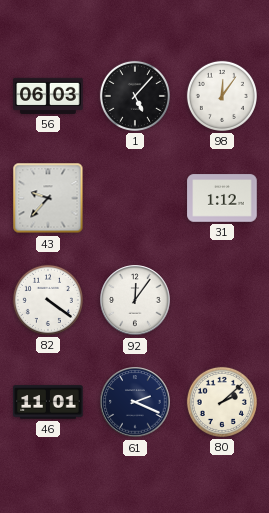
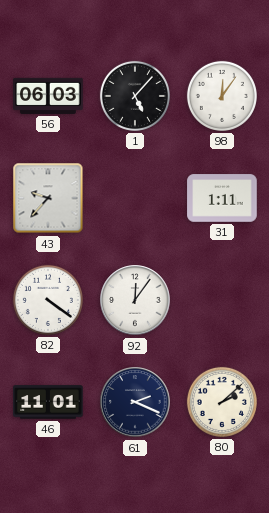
31: 1:12 -> 1:11 (222, 198)
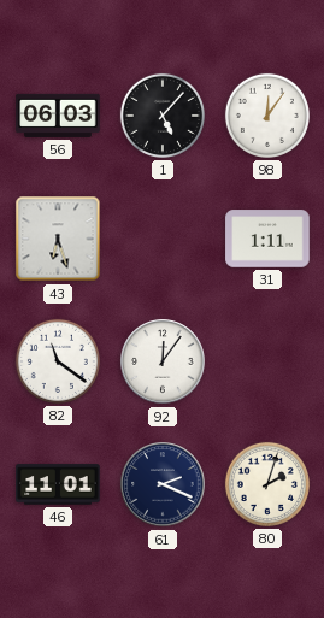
43: 9:37 -> 6:27 (58, 239)
82: 4:21 -> 11:21 (58, 361)
80: 2:08 -> 2:03 (267, 484)
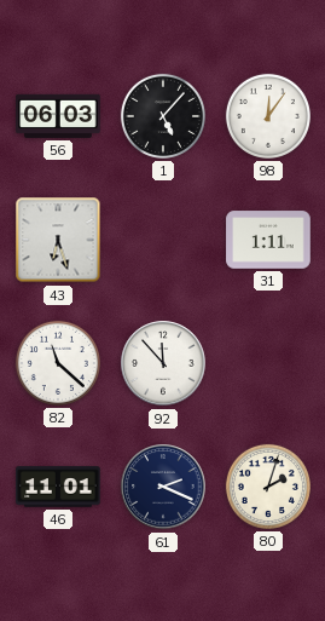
82: 11:21 -> 11:22 (58, 363)
92: 12:06 -> 11:53 (163, 363)
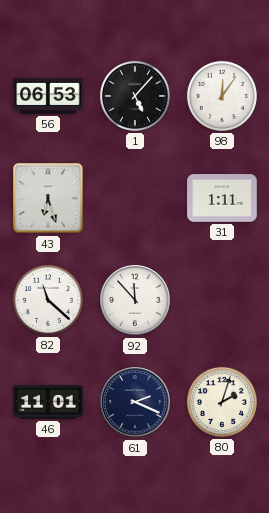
56: 06:03 -> 06:53 (48, 96)
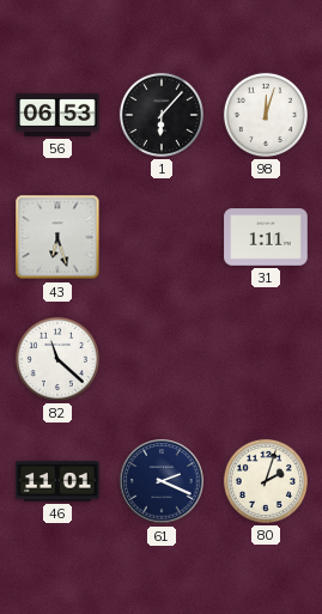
1: 5:07 -> 6:07 (162, 115)
98: 12:06 -> 12:03 (266, 115)
92: 11:53 -> none (135, 300)
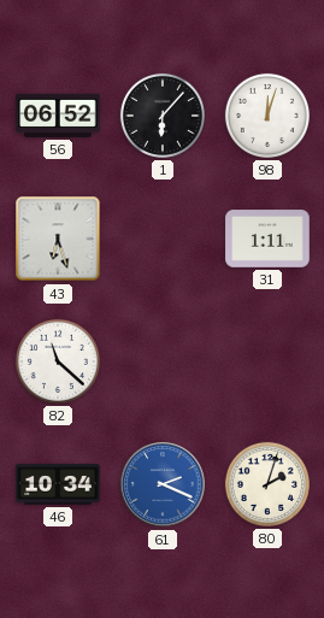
56: 06:53 -> 06:52 (58, 116)
46: 11:01 -> 10:34 (58, 484)
61 dial: navy -> blue (163, 484)
